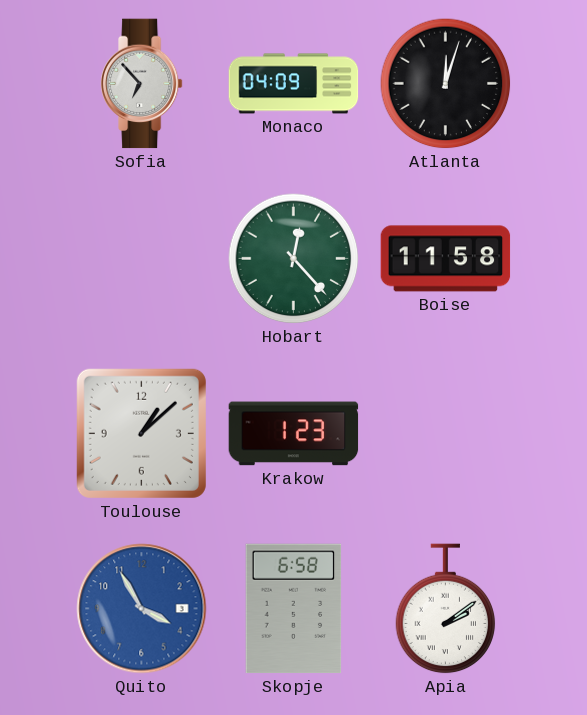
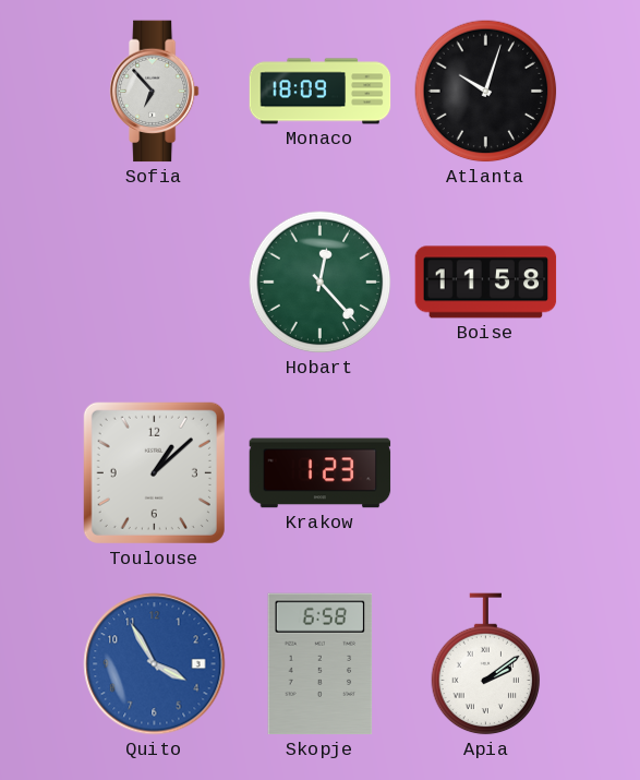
Monaco: 04:09 -> 18:09 (321, 92)
Atlanta: 12:03 -> 10:03 (486, 92)
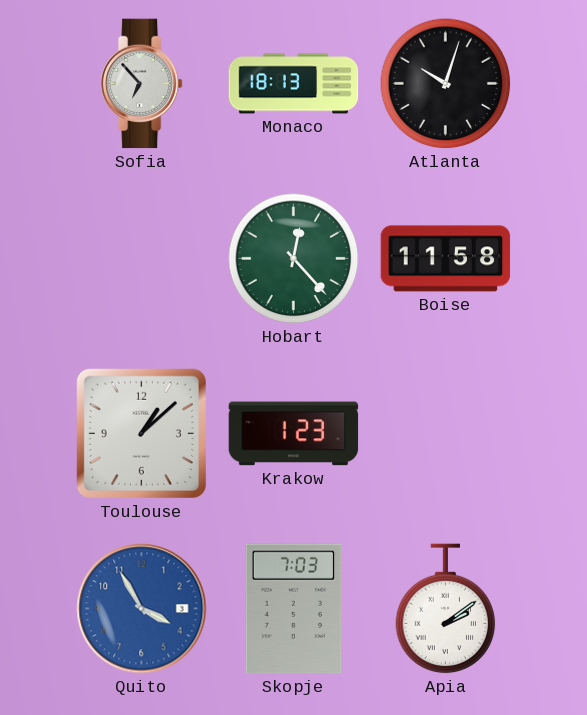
Monaco: 18:09 -> 18:13 (294, 84)
Skopje: 6:58 -> 7:03 (294, 609)
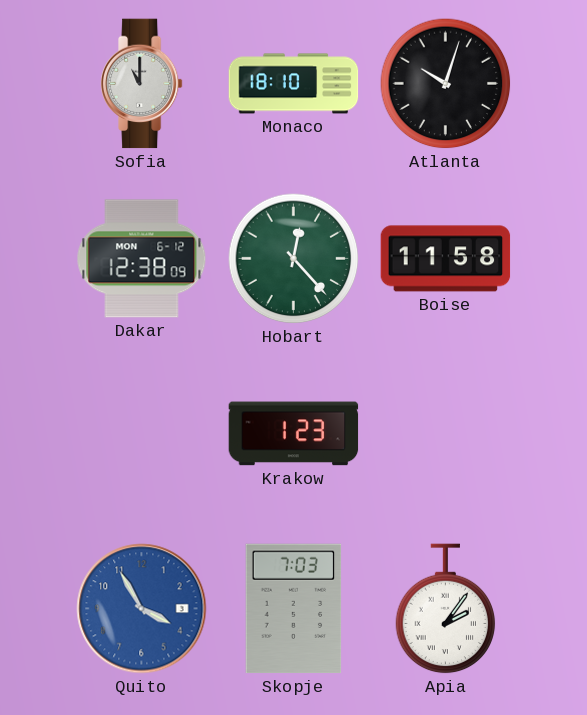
Sofia: 6:53 -> 11:00 (142, 84)
Monaco: 18:13 -> 18:10 (294, 84)
Dakar: none -> 12:38 (142, 259)
Toulouse: 1:08 -> none (141, 433)
Apia: 2:09 -> 2:06 (446, 609)
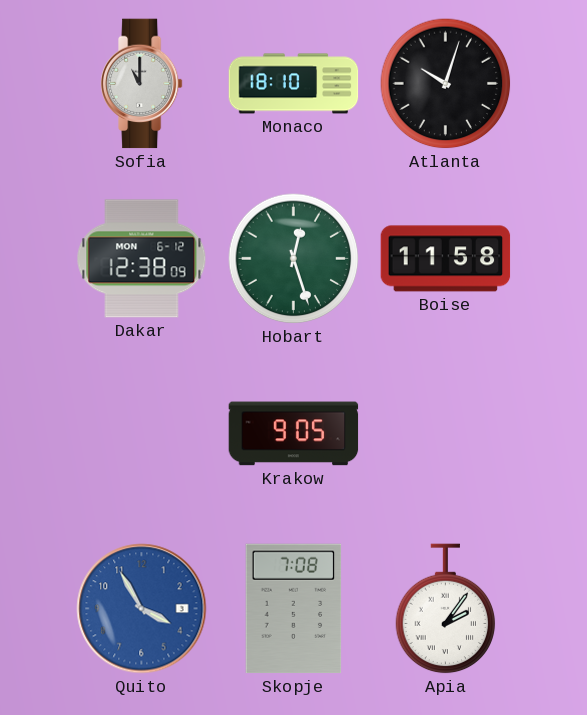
Hobart: 12:23 -> 12:27 (294, 259)
Krakow: 1:23 -> 9:05 (294, 434)
Skopje: 7:03 -> 7:08 (294, 609)
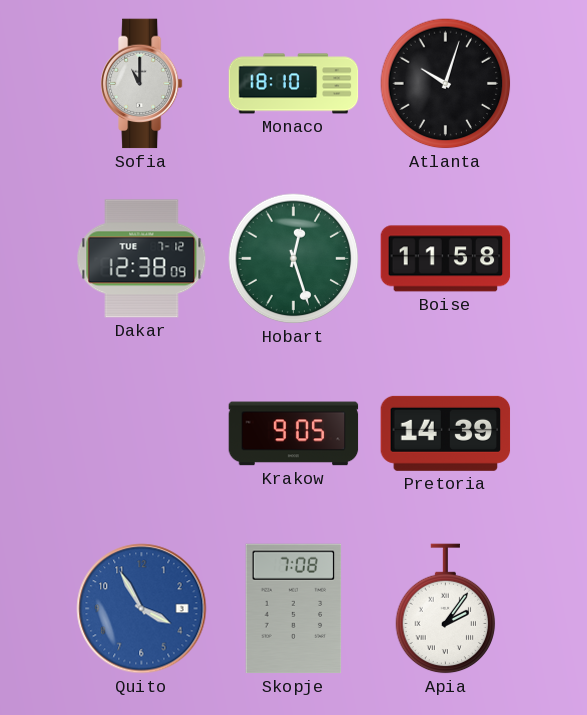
Dakar date: MON 6-12 -> TUE 7-12 (142, 259)
Pretoria: none -> 14:39 (446, 433)
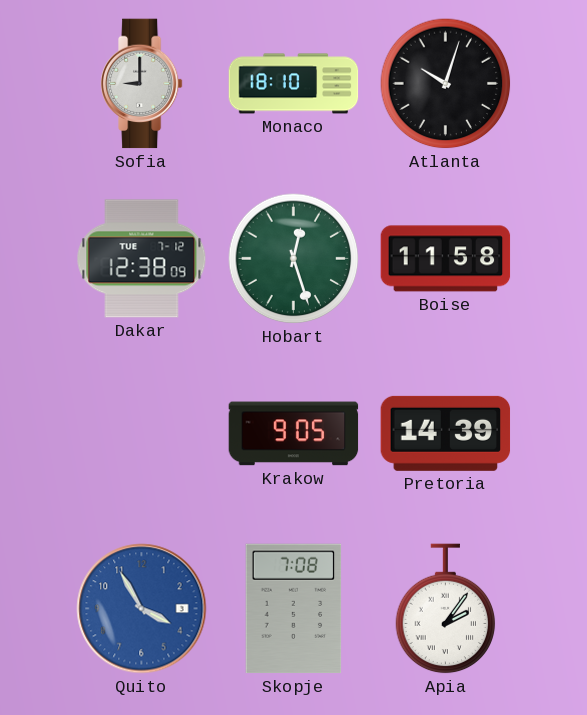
Sofia: 11:00 -> 9:00 (142, 84)
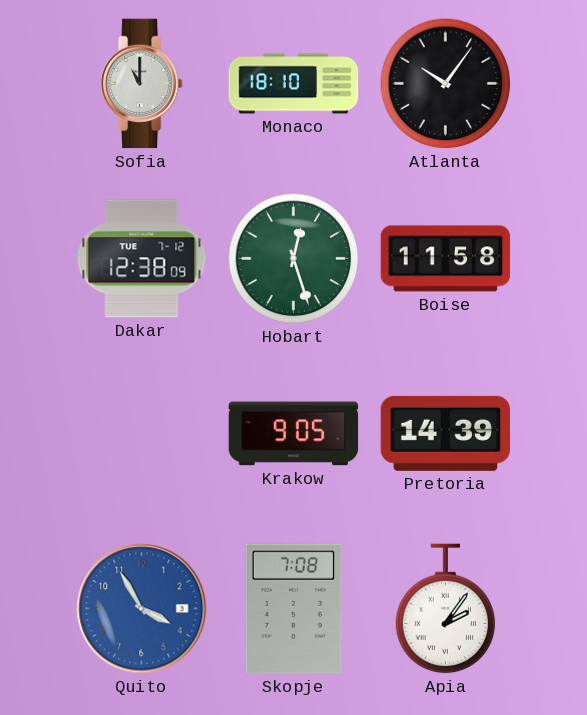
Sofia: 9:00 -> 11:00 (142, 84)
Atlanta: 10:03 -> 10:06 (446, 84)
